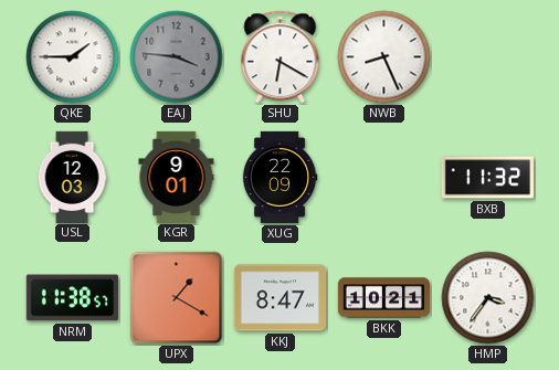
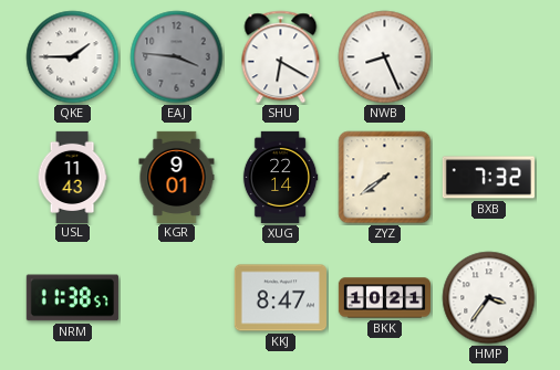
USL: 12:03 -> 11:43 (72, 177)
XUG: 22:09 -> 22:14 (280, 177)
ZYZ: none -> 7:39 (385, 178)
BXB: 11:32 -> 7:32 (488, 178)
UPX: 1:20 -> none (177, 298)
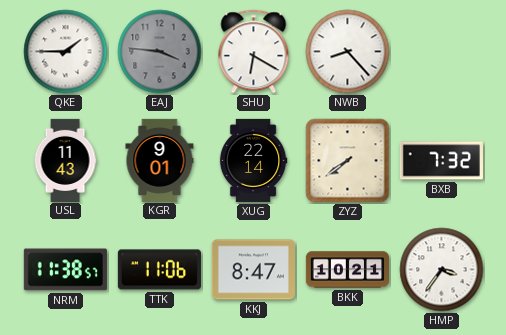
NWB: 8:26 -> 8:23 (348, 52)
TTK: none -> 11:06 (159, 270)
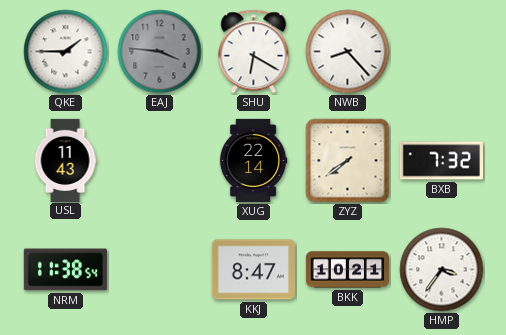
KGR: 9:01 -> none (160, 160)
NRM: 11:38:57 -> 11:38:54 (65, 270)
TTK: 11:06 -> none (159, 270)
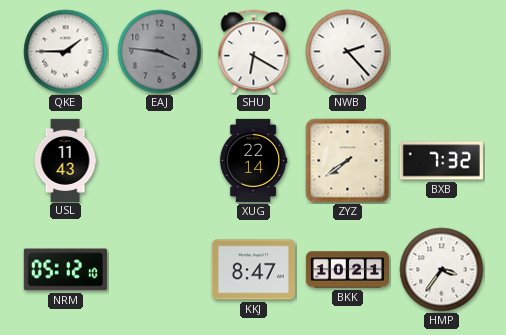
NWB: 8:23 -> 2:23 (348, 52)
NRM: 11:38 -> 05:12 (65, 270)
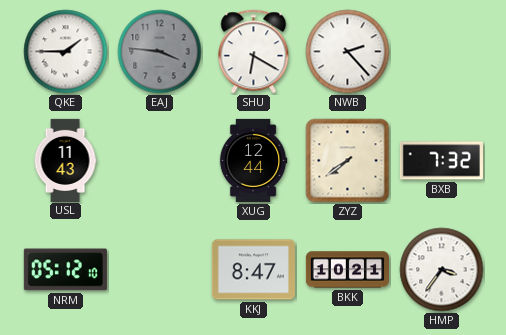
XUG: 22:14 -> 12:44 (253, 160)
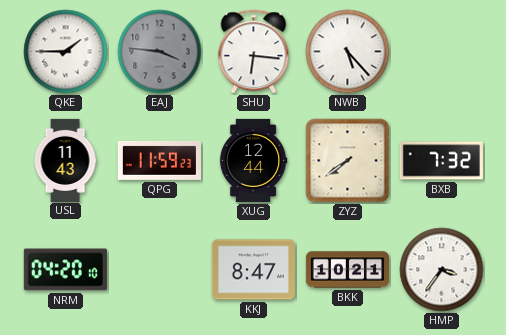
SHU: 6:20 -> 6:16 (254, 52)
NWB: 2:23 -> 5:23 (348, 52)
QPG: none -> 11:59 (159, 160)
NRM: 05:12 -> 04:20 (65, 270)
